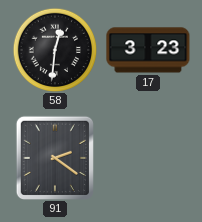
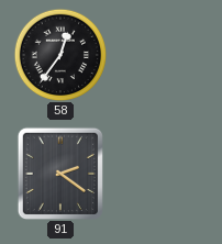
58: 12:31 -> 12:36 (60, 55)
17: 3:23 -> none (148, 50)
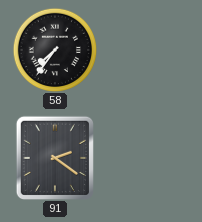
58: 12:36 -> 7:36 (55, 50)
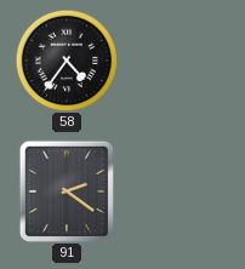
58: 7:36 -> 4:36 (67, 61)
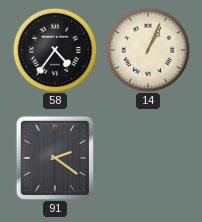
14: none -> 1:04 (148, 50)
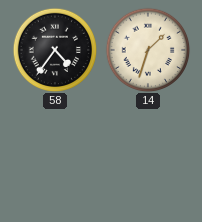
14: 1:04 -> 1:33 (148, 50)
91: 2:21 -> none (55, 157)
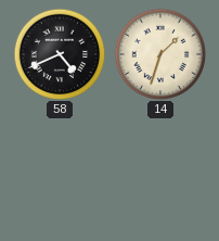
58: 4:36 -> 4:41 (60, 54)
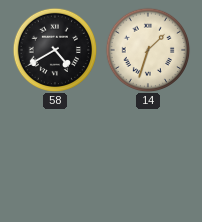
58: 4:41 -> 4:40 (55, 50)
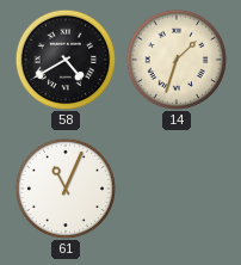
61: none -> 11:04 (66, 189)
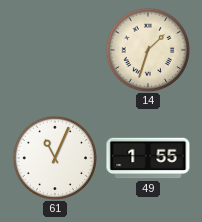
58: 4:40 -> none (66, 60)
49: none -> 1:55 (148, 158)
